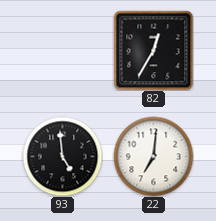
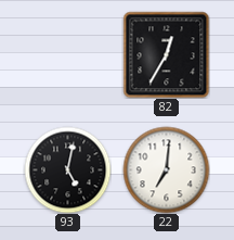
93: 4:59 -> 5:02 (67, 169)
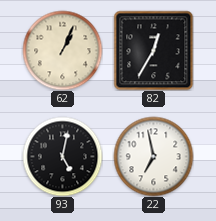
62: none -> 1:04 (62, 50)
22: 7:01 -> 6:58 (153, 156)
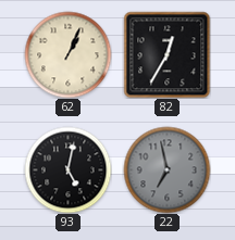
22 dial: white -> grey (166, 169)
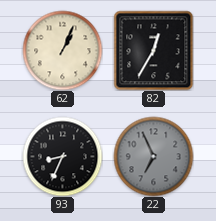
93: 5:02 -> 8:34 (62, 156)
22: 6:58 -> 6:56 (153, 156)
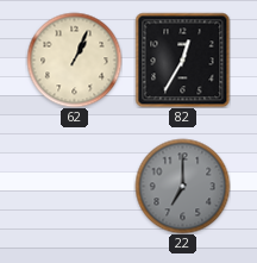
93: 8:34 -> none (62, 156)
22: 6:56 -> 7:00 (182, 186)
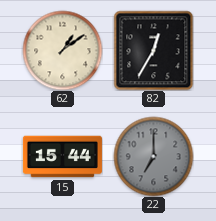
62: 1:04 -> 1:09 (62, 50)
15: none -> 15:44 (62, 157)
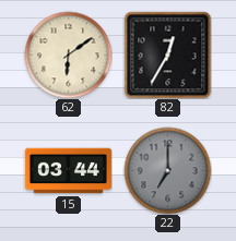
62: 1:09 -> 6:09 (68, 55)
15: 15:44 -> 03:44 (68, 171)
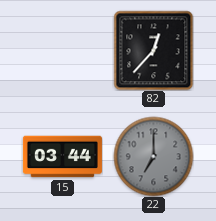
62: 6:09 -> none (68, 55)
82: 12:35 -> 12:37 (153, 50)
